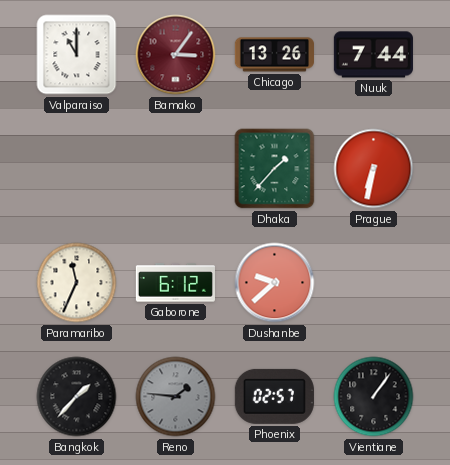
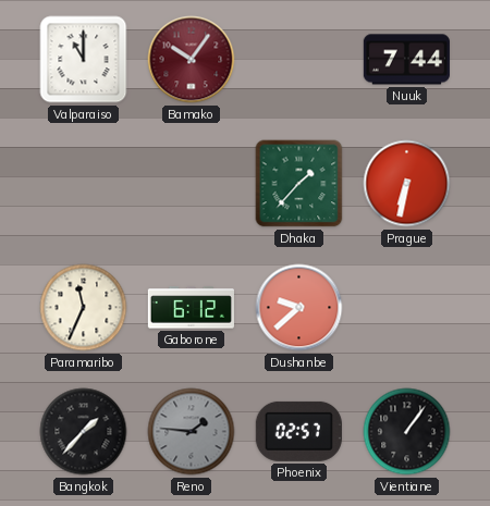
Bamako: 3:06 -> 10:06 (192, 60)
Chicago: 13:26 -> none (274, 55)
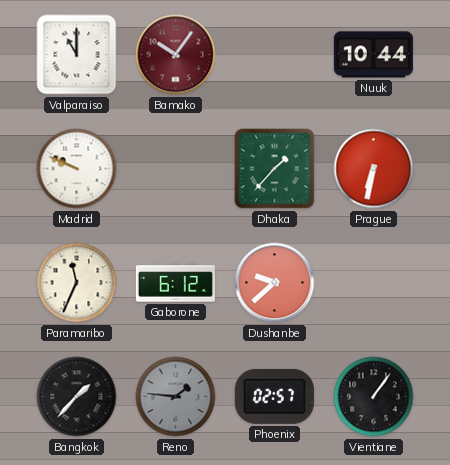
Nuuk: 7:44 -> 10:44 (373, 55)
Madrid: none -> 9:49 (77, 169)
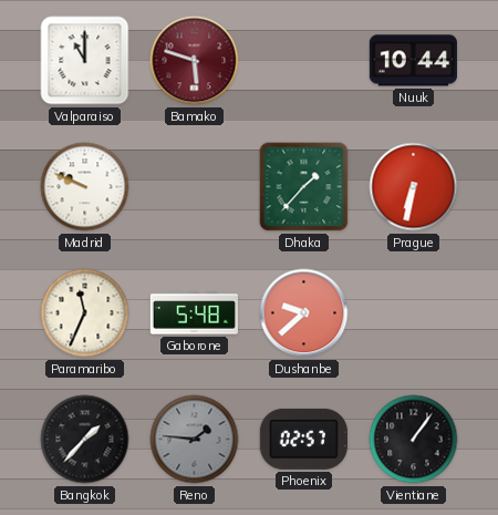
Bamako: 10:06 -> 5:48 (195, 61)
Gaborone: 6:12 -> 5:48 (194, 313)
